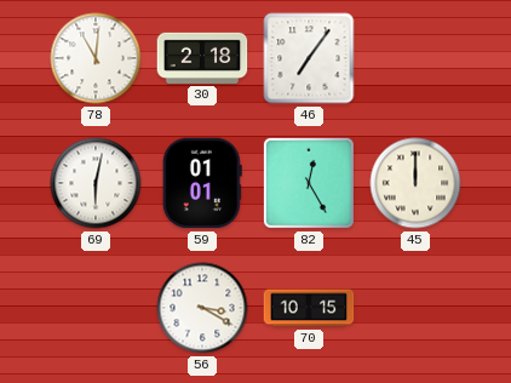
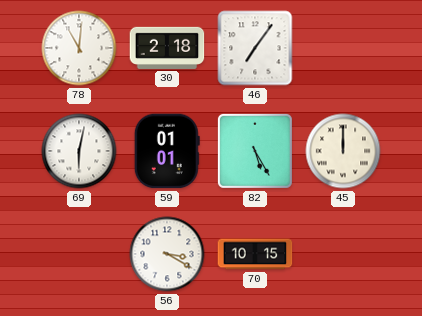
82: 12:25 -> 5:25 (255, 151)
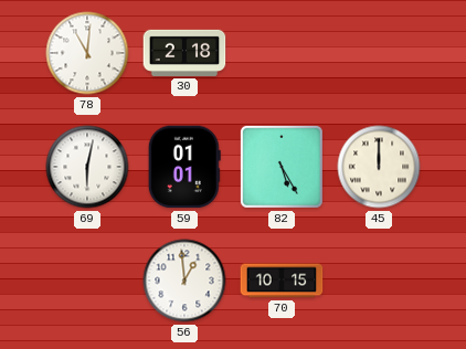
46: 7:06 -> none (255, 48)
56: 3:20 -> 12:59 (184, 281)
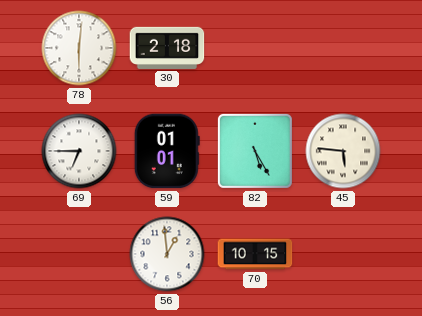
78: 11:01 -> 6:01 (79, 48)
69: 6:02 -> 6:45 (79, 151)
45: 12:00 -> 5:46 (343, 151)
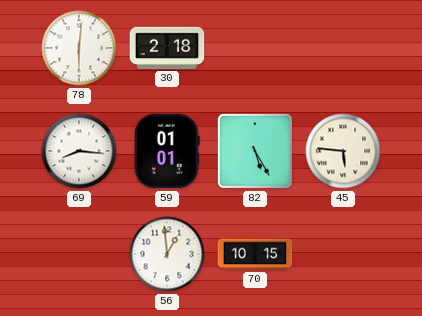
69: 6:45 -> 8:16 (79, 151)
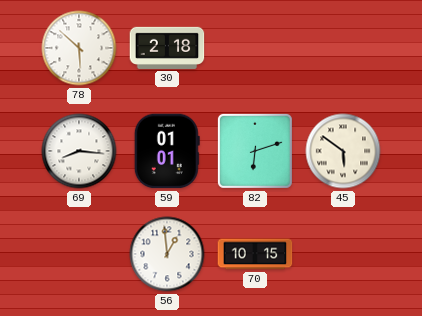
78: 6:01 -> 5:52 (79, 48)
82: 5:25 -> 6:12 (255, 151)
45: 5:46 -> 5:51 (343, 151)
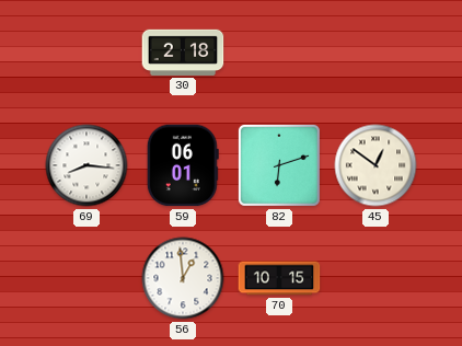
78: 5:52 -> none (79, 48)
59: 01:01 -> 06:01 (183, 165)
45: 5:51 -> 12:51 (376, 165)
